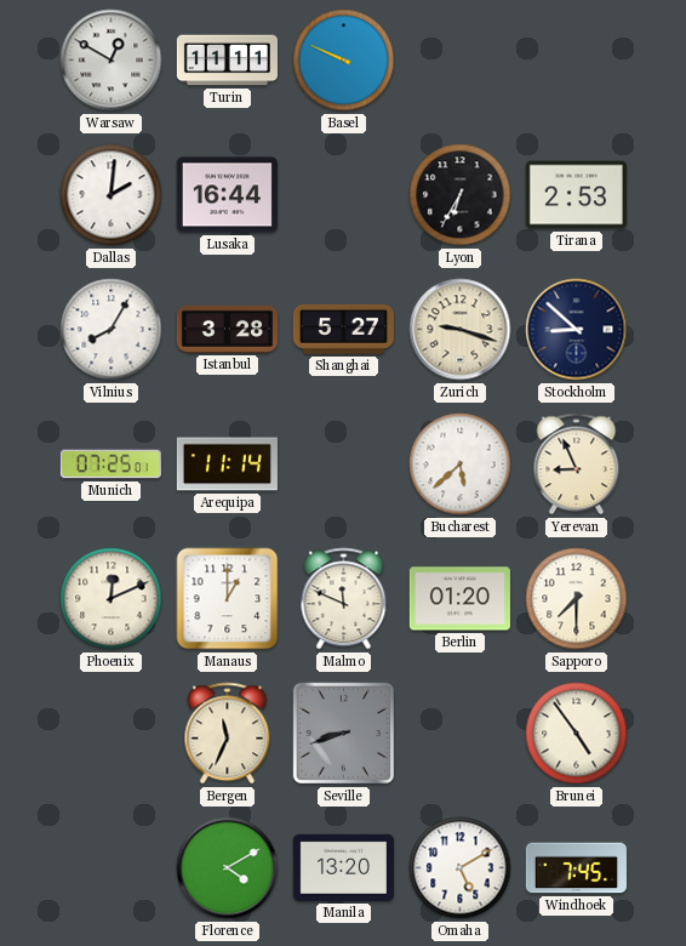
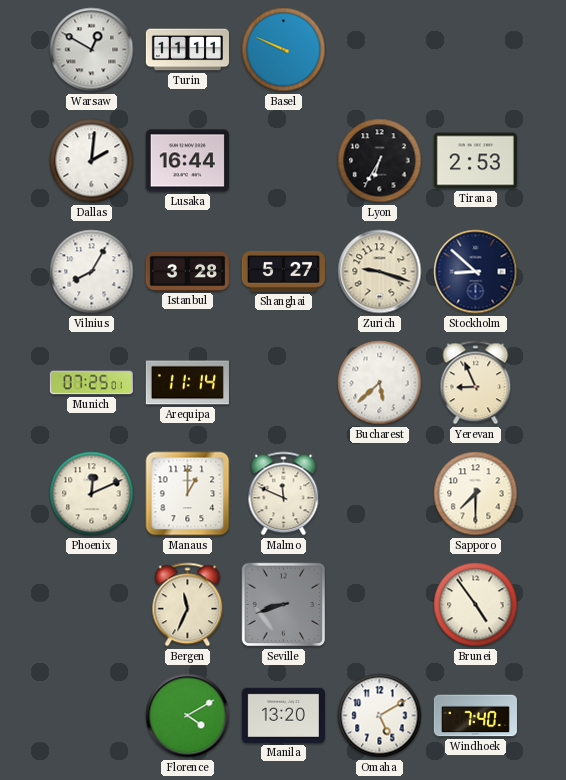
Berlin: 01:20 -> none (459, 599)
Windhoek: 7:45 -> 7:40 (475, 716)
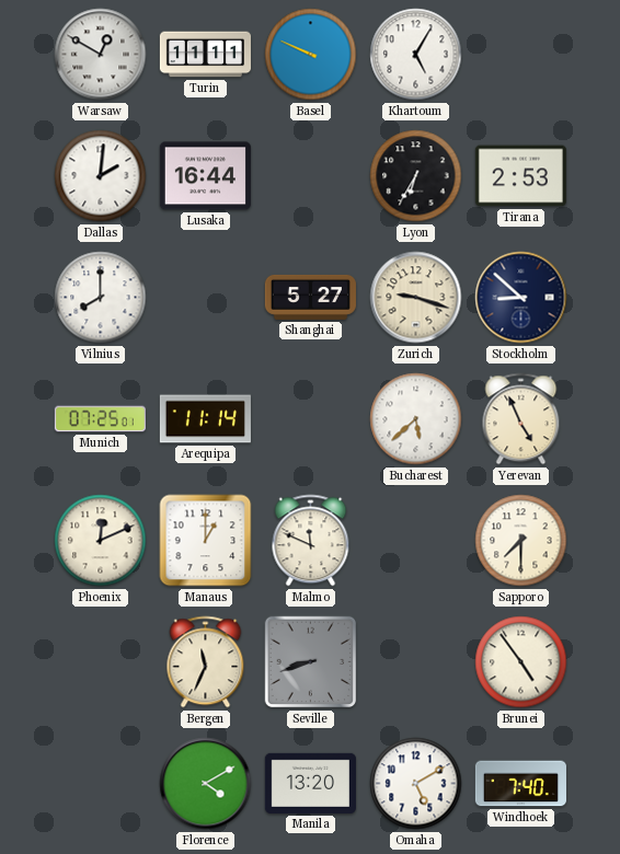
Khartoum: none -> 5:05 (416, 55)
Vilnius: 8:05 -> 8:00 (101, 298)
Istanbul: 3:28 -> none (187, 271)
Yerevan: 8:56 -> 4:56 (521, 419)
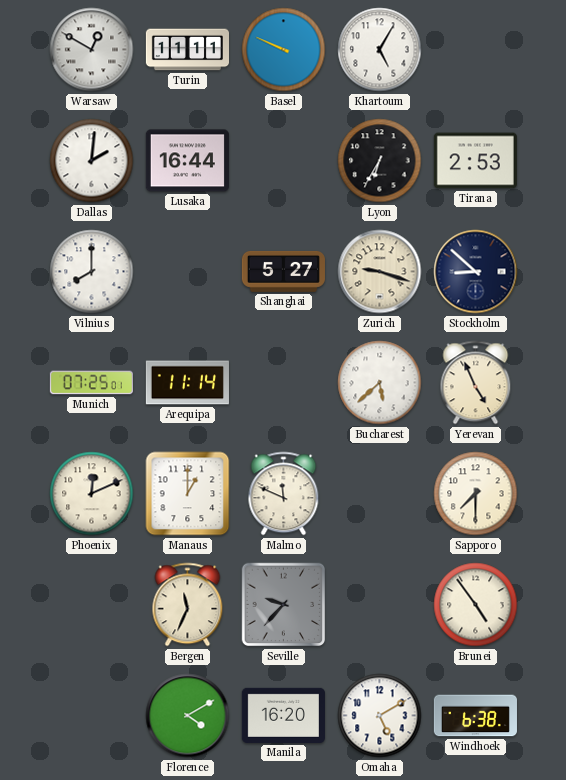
Seville: 8:42 -> 9:37 (284, 605)
Manila: 13:20 -> 16:20 (283, 715)
Windhoek: 7:40 -> 6:38 (475, 716)
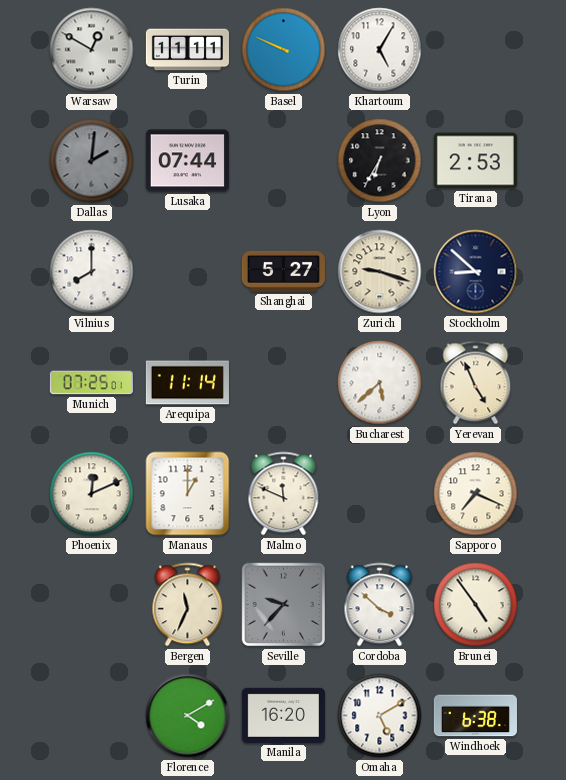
Dallas dial: white -> grey (92, 161)
Lusaka: 16:44 -> 07:44 (187, 161)
Sapporo: 7:30 -> 7:19 (476, 494)
Cordoba: none -> 3:52 (380, 605)
